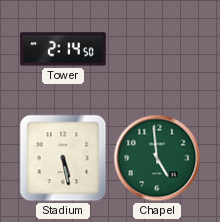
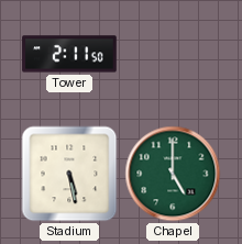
Tower: 2:14 -> 2:11 (69, 54)
Chapel: 4:59 -> 5:00 (173, 174)
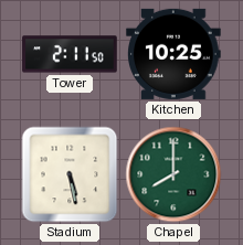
Kitchen: none -> 10:25 (173, 54)
Chapel: 5:00 -> 8:00 (173, 174)
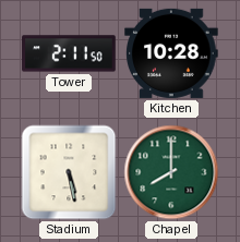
Kitchen: 10:25 -> 10:28 (171, 53)
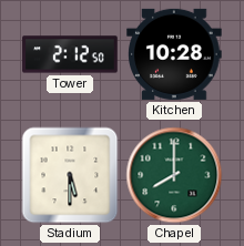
Tower: 2:11 -> 2:12 (70, 54)
Stadium: 5:28 -> 5:30 (70, 175)
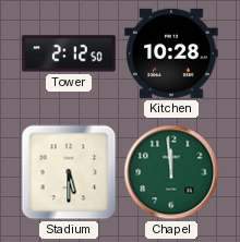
Chapel: 8:00 -> 11:59 (171, 172)
